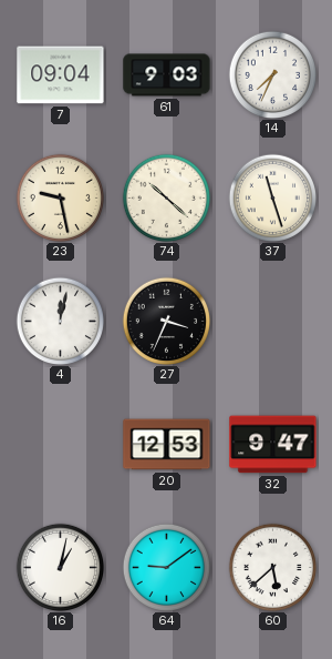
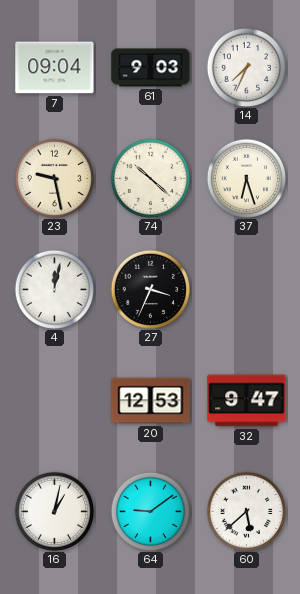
37: 11:27 -> 6:27 (246, 178)
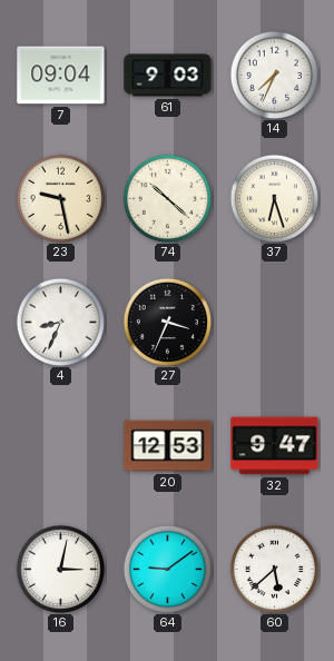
4: 12:02 -> 8:34 (60, 322)
16: 1:02 -> 3:02 (60, 569)
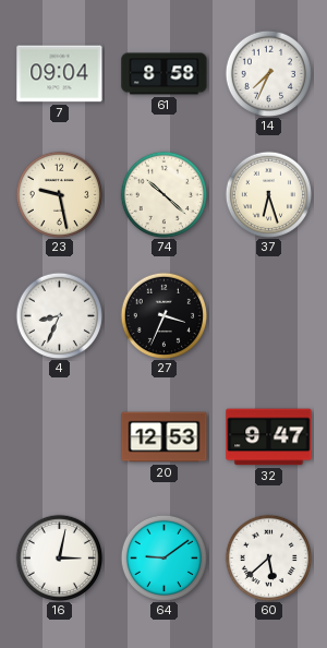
61: 9:03 -> 8:58 (165, 74)
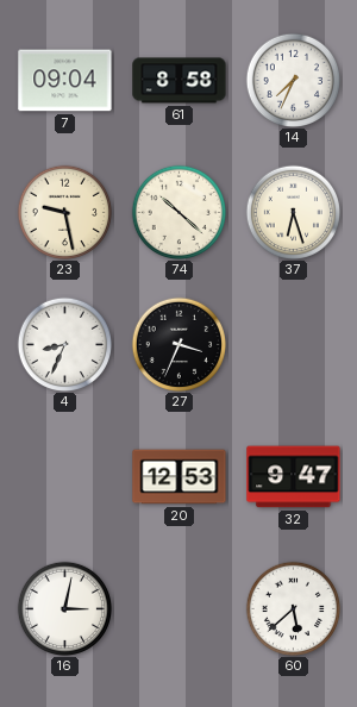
64: 9:09 -> none (163, 557)
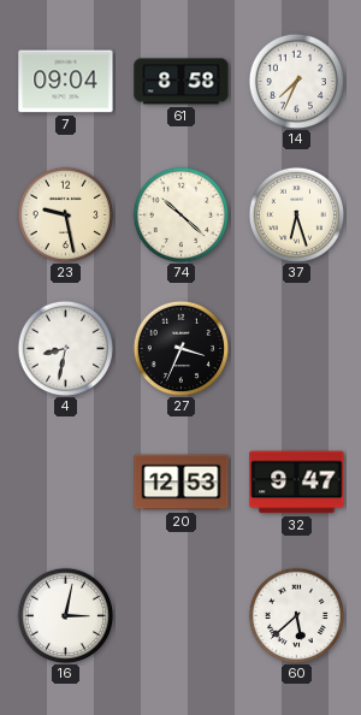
4: 8:34 -> 8:32 (65, 348)
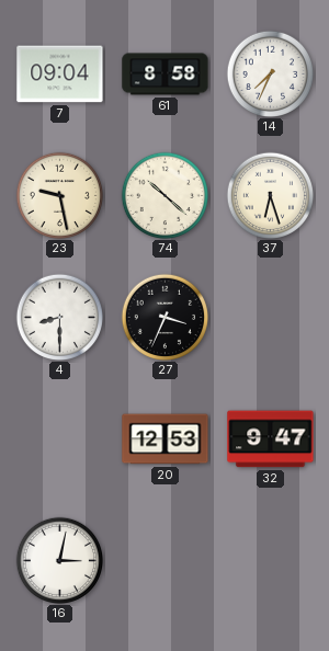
4: 8:32 -> 8:30 (59, 317)
60: 5:38 -> none (296, 615)
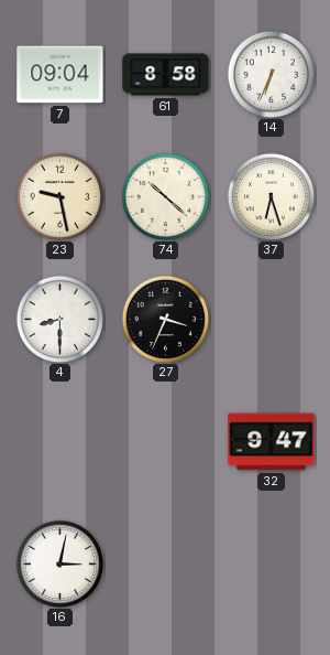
14: 7:34 -> 6:34 (271, 74)
20: 12:53 -> none (166, 439)
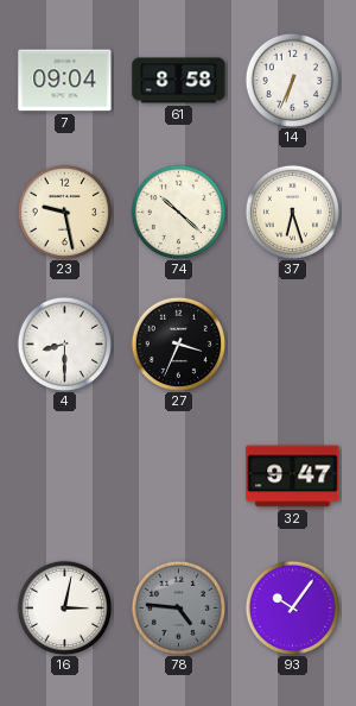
78: none -> 4:46 (178, 607)
93: none -> 10:06 (292, 607)
